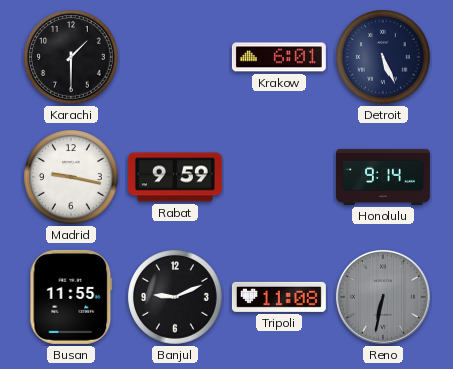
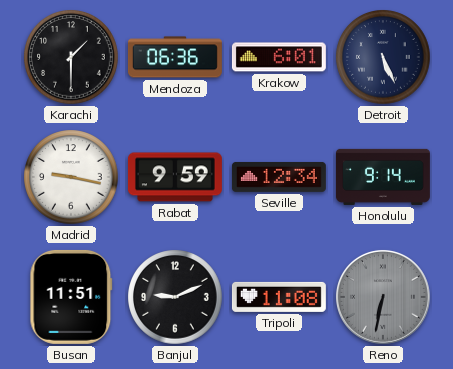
Mendoza: none -> 06:36 (175, 57)
Seville: none -> 12:34 (279, 177)
Busan: 11:55 -> 11:51 (71, 297)
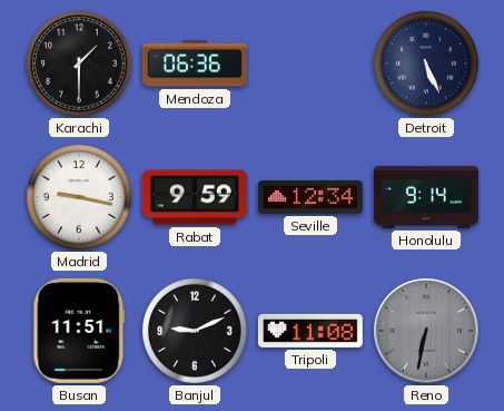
Krakow: 6:01 -> none (279, 57)
